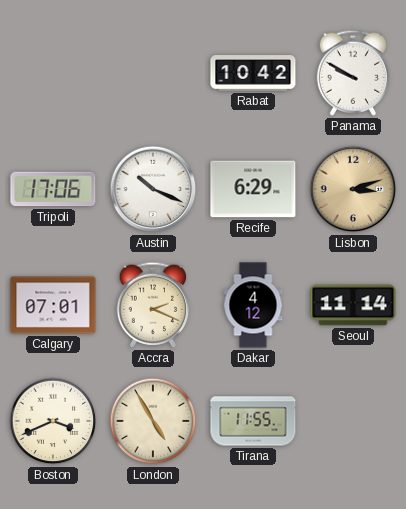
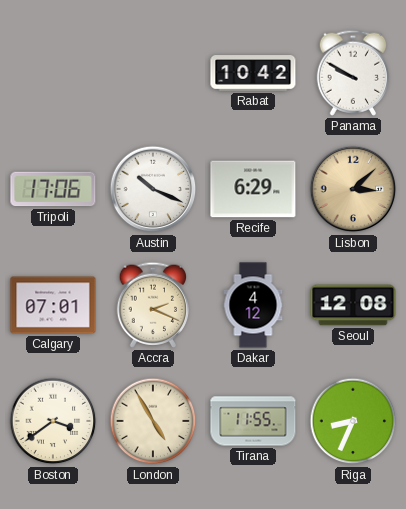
Lisbon: 3:12 -> 3:08 (353, 189)
Seoul: 11:14 -> 12:08 (353, 305)
Boston: 3:41 -> 3:39 (53, 421)
Riga: none -> 8:34 (353, 421)
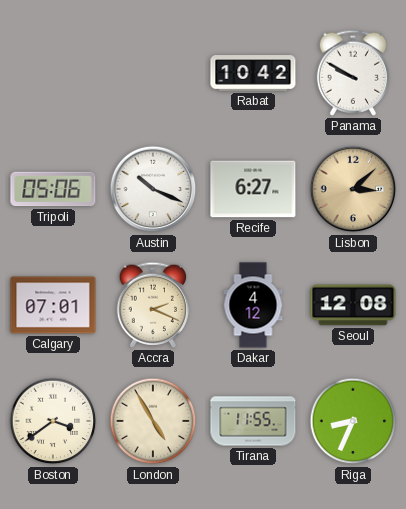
Tripoli: 17:06 -> 05:06 (53, 189)
Recife: 6:29 -> 6:27 (253, 189)
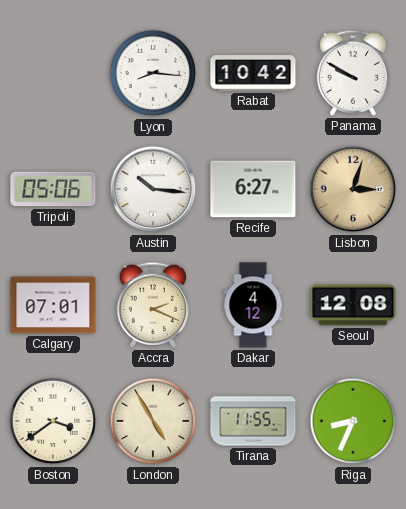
Lyon: none -> 8:16 (153, 73)
Austin: 10:19 -> 10:16 (153, 189)
Lisbon: 3:08 -> 3:03 (353, 189)
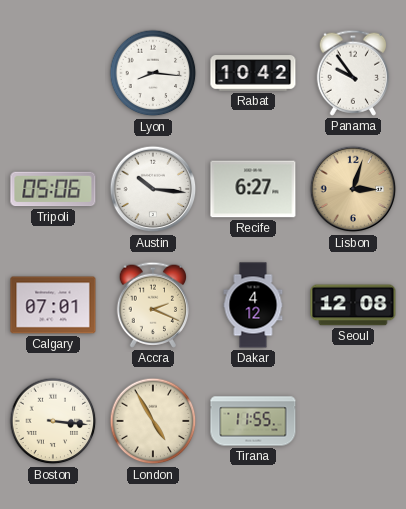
Panama: 9:50 -> 9:54 (353, 73)
Boston: 3:39 -> 3:16 (53, 421)
Riga: 8:34 -> none (353, 421)
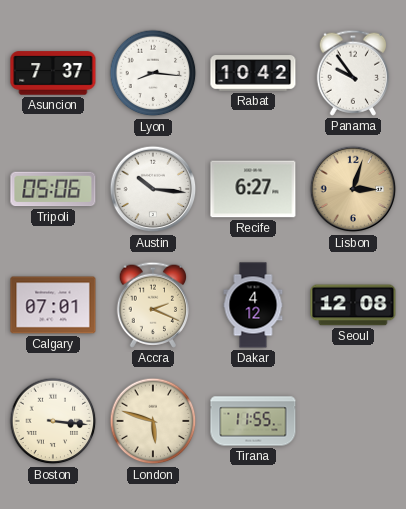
Asuncion: none -> 7:37 (53, 73)
London: 4:55 -> 5:48 (153, 421)
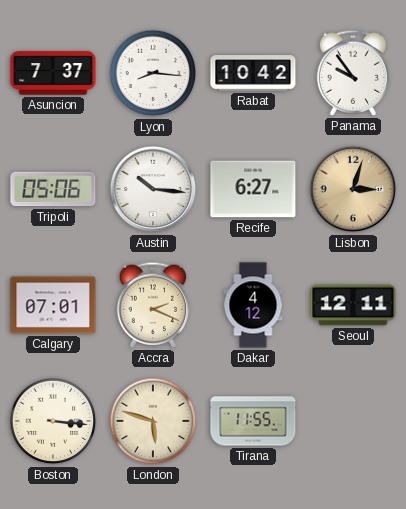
Seoul: 12:08 -> 12:11 (353, 305)
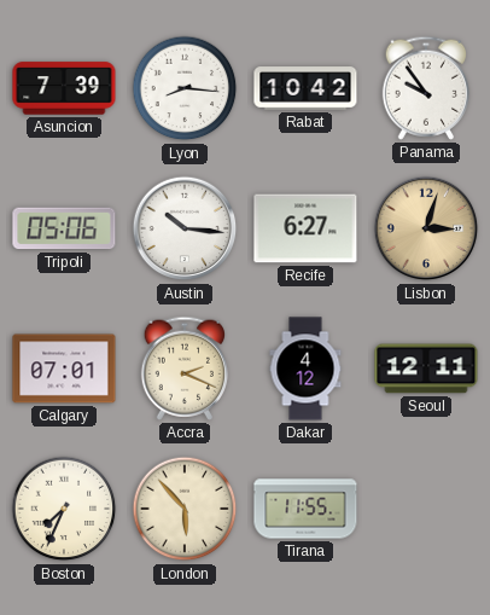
Asuncion: 7:37 -> 7:39 (64, 88)
Boston: 3:16 -> 7:34 (64, 509)
London: 5:48 -> 5:53 (185, 509)
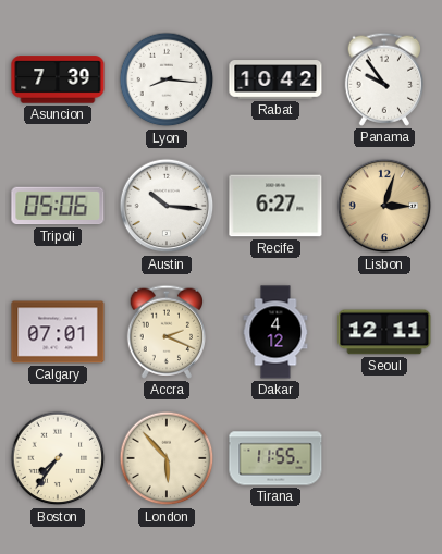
Boston: 7:34 -> 7:36 (58, 458)
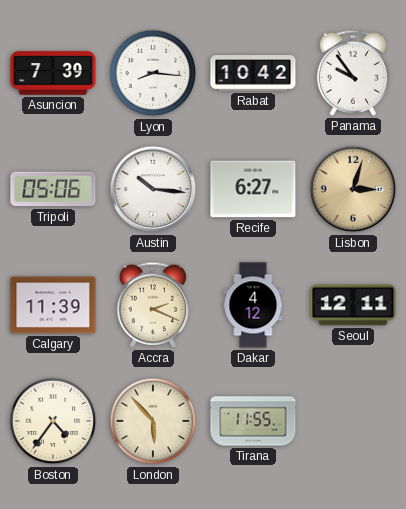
Calgary: 07:01 -> 11:39 (53, 305)
Boston: 7:36 -> 4:36 (53, 421)
